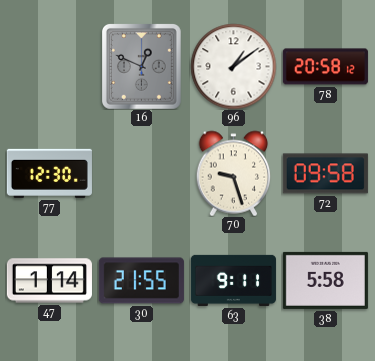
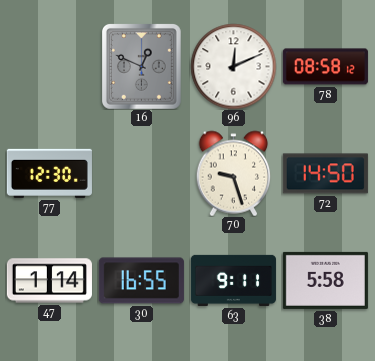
96: 1:09 -> 12:11 (233, 66)
78: 20:58 -> 08:58 (325, 67)
72: 09:58 -> 14:50 (325, 174)
30: 21:55 -> 16:55 (141, 281)
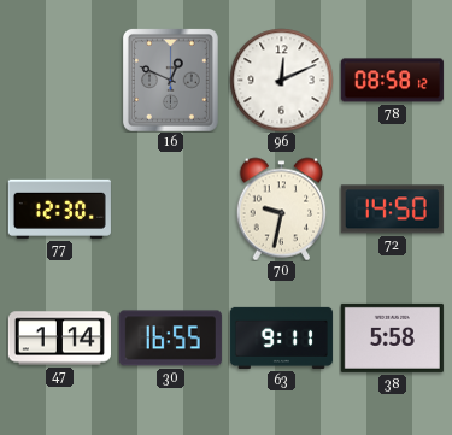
70: 9:27 -> 9:32 (282, 208)
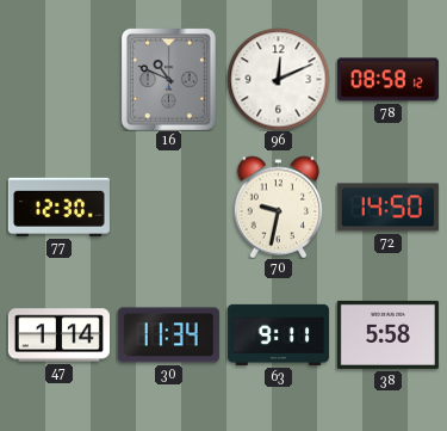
16: 12:49 -> 10:49 (168, 80)
30: 16:55 -> 11:34 (168, 335)
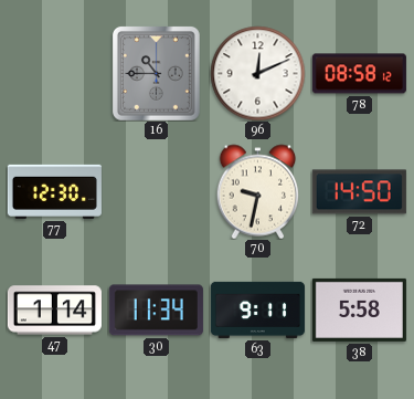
16: 10:49 -> 10:45 (156, 74)
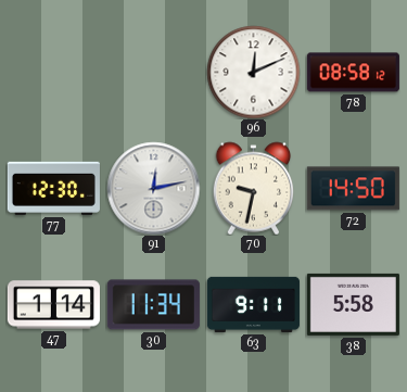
16: 10:45 -> none (156, 74)
91: none -> 12:13 (153, 188)
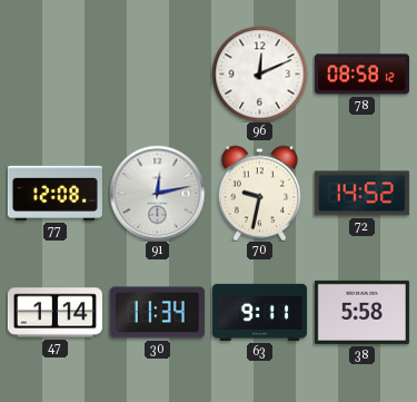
77: 12:30 -> 12:08 (54, 193)
72: 14:50 -> 14:52 (361, 194)
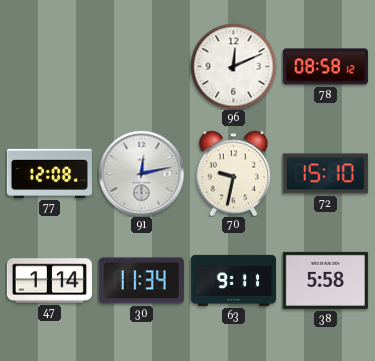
72: 14:52 -> 15:10 (325, 174)
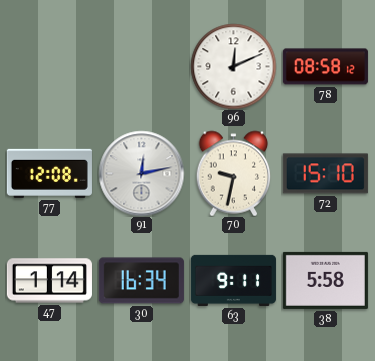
30: 11:34 -> 16:34 (141, 281)
